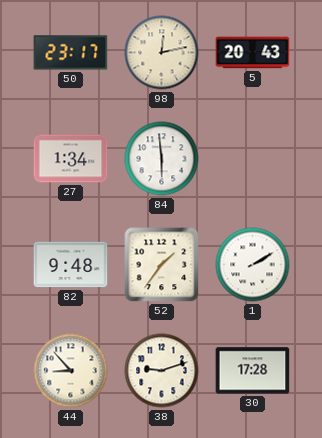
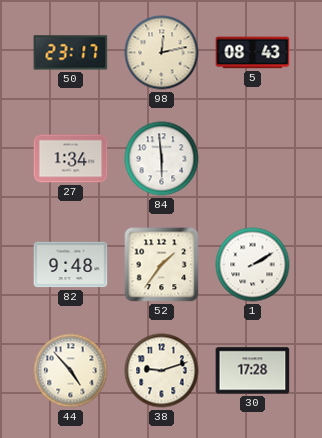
5: 20:43 -> 08:43 (253, 53)
44: 8:53 -> 4:53 (71, 371)
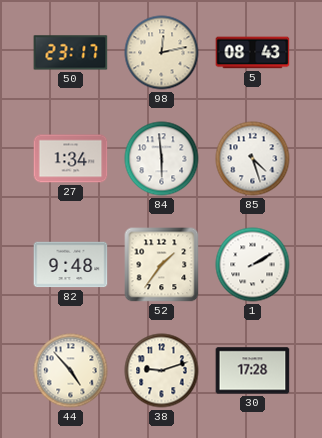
85: none -> 4:27 (253, 159)
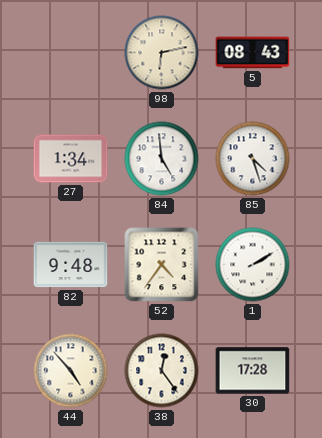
50: 23:17 -> none (71, 53)
98: 12:13 -> 6:13 (162, 53)
84: 5:59 -> 4:59 (162, 159)
52: 1:36 -> 4:36 (162, 265)
38: 9:12 -> 12:24 (162, 371)
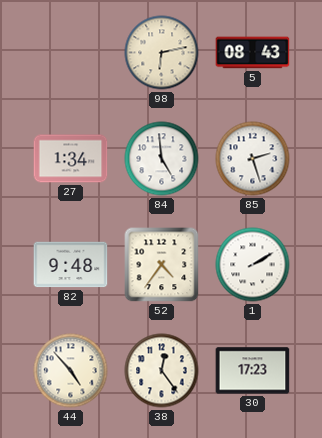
85: 4:27 -> 2:27 (253, 159)
30: 17:28 -> 17:23 (253, 371)
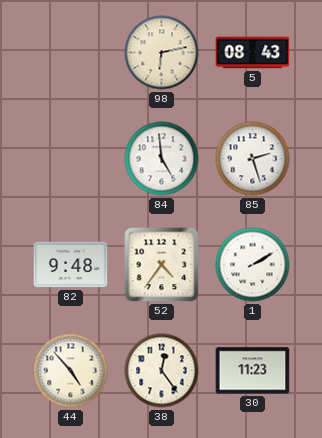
27: 1:34 -> none (71, 159)
30: 17:23 -> 11:23 (253, 371)
